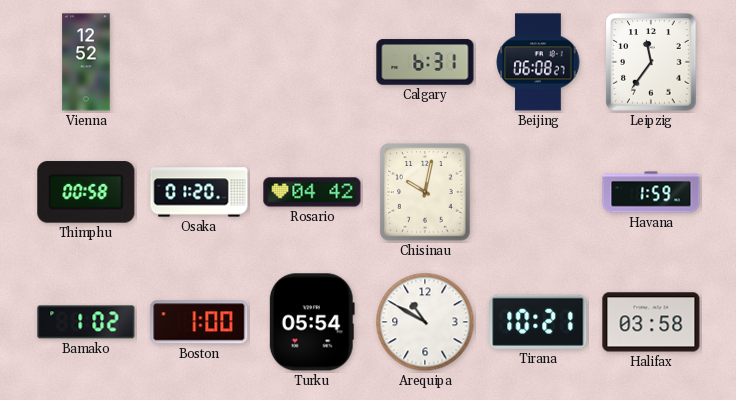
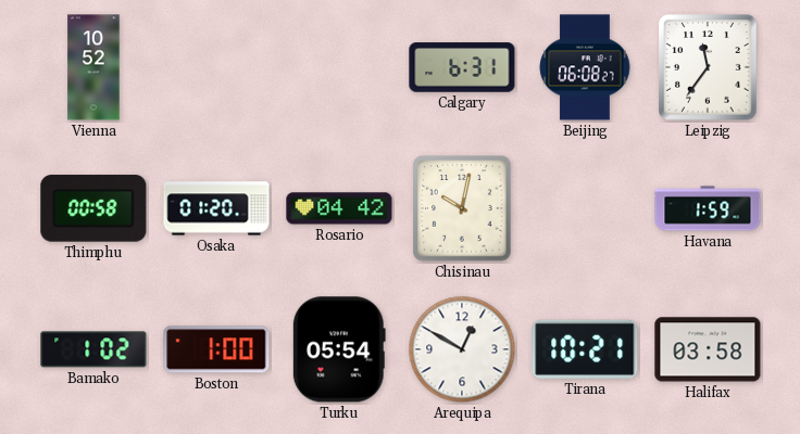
Vienna: 12:52 -> 10:52 (93, 67)
Arequipa: 10:50 -> 12:50 (462, 349)
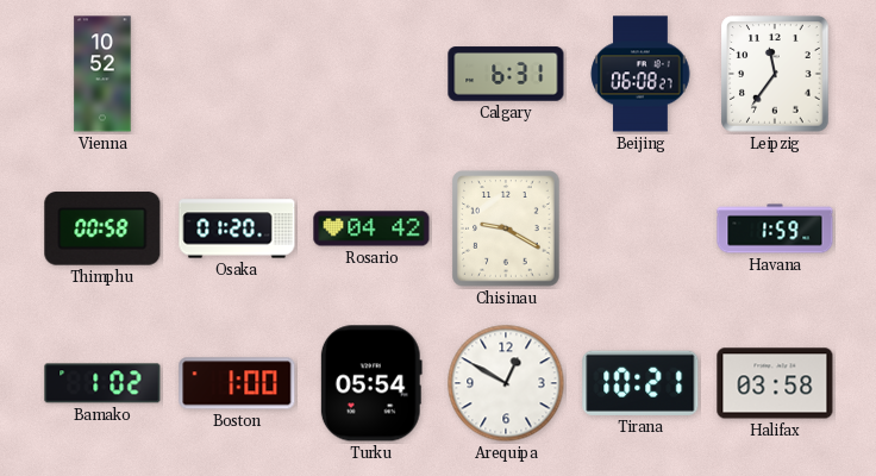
Chisinau: 10:02 -> 9:20 (506, 228)
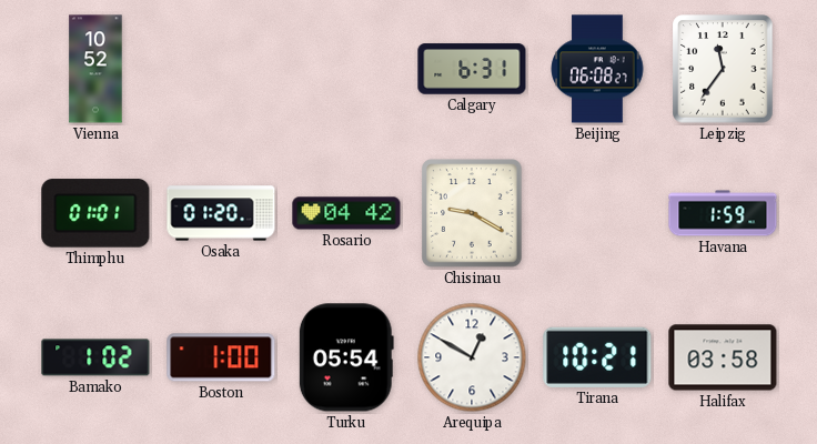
Thimphu: 00:58 -> 01:01 (95, 213)
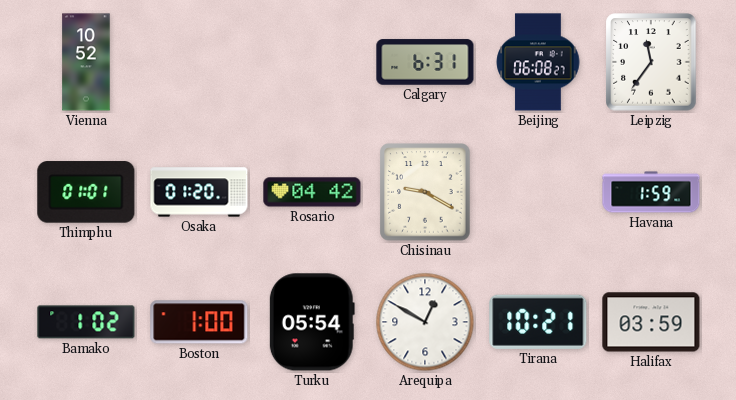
Halifax: 03:58 -> 03:59 (651, 322)
